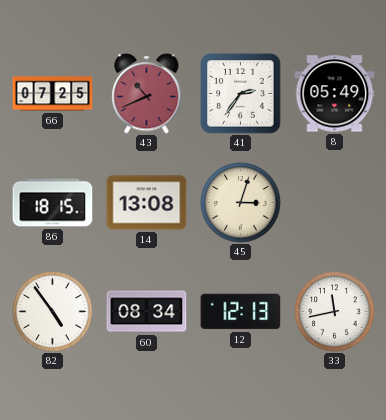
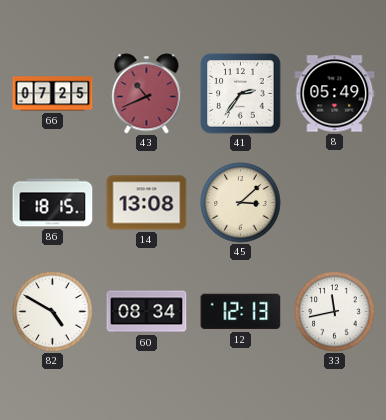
45: 3:03 -> 3:08 (241, 203)
82: 4:54 -> 4:50 (53, 312)
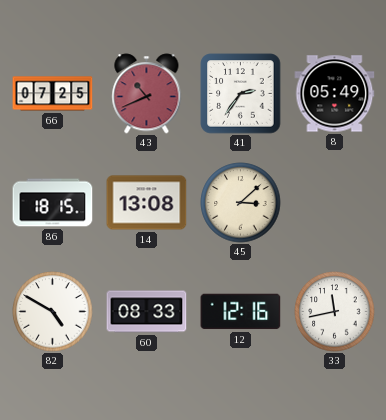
60: 08:34 -> 08:33 (147, 312)
12: 12:13 -> 12:16 (241, 312)
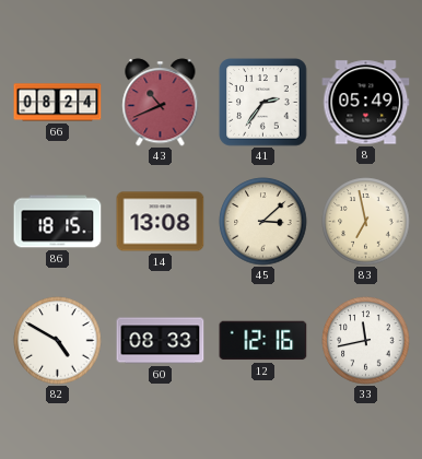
66: 07:25 -> 08:24 (58, 103)
83: none -> 6:58 (366, 222)
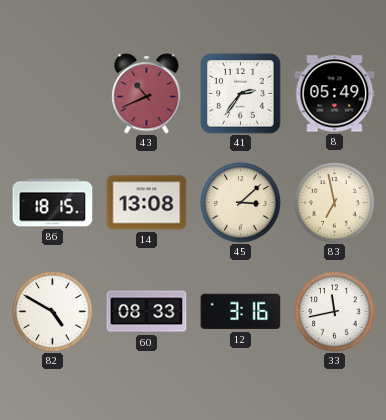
66: 08:24 -> none (58, 103)
12: 12:16 -> 3:16 (241, 312)
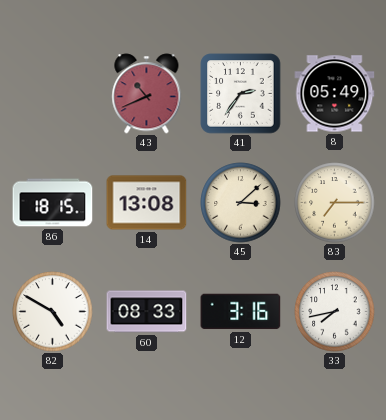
83: 6:58 -> 7:15 (335, 203)
33: 11:43 -> 7:43 (335, 312)
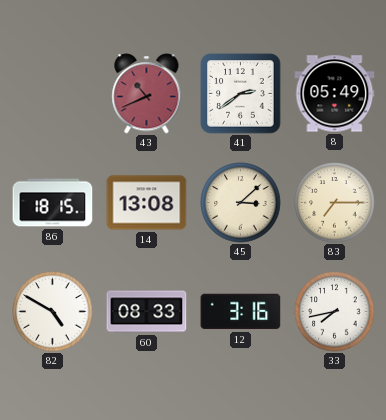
41: 2:36 -> 2:39 (241, 94)
